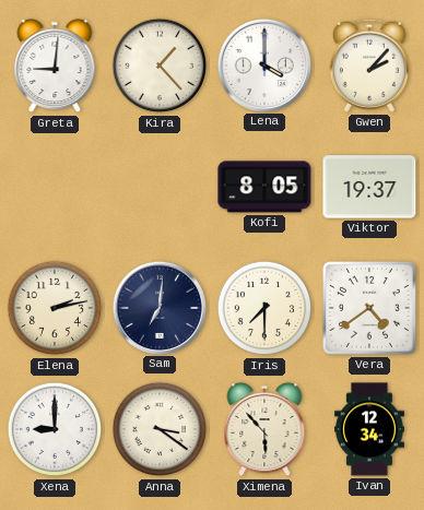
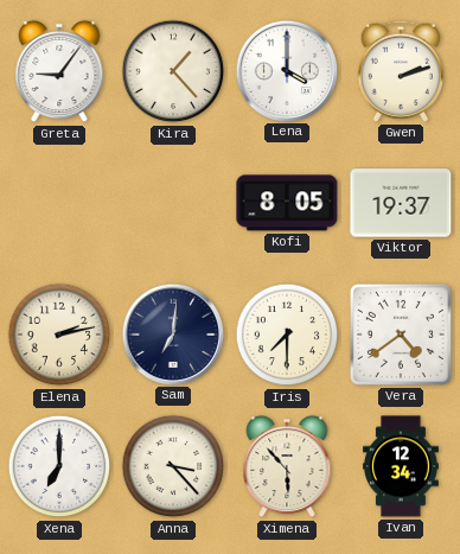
Greta: 9:01 -> 9:06 (59, 71)
Gwen: 2:07 -> 2:12 (401, 71)
Xena: 9:00 -> 7:00 (59, 466)
Anna: 3:21 -> 3:23 (173, 466)
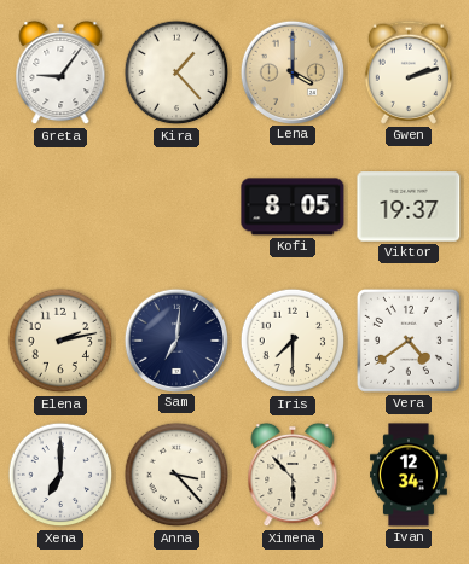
Lena dial: white -> champagne (291, 71)
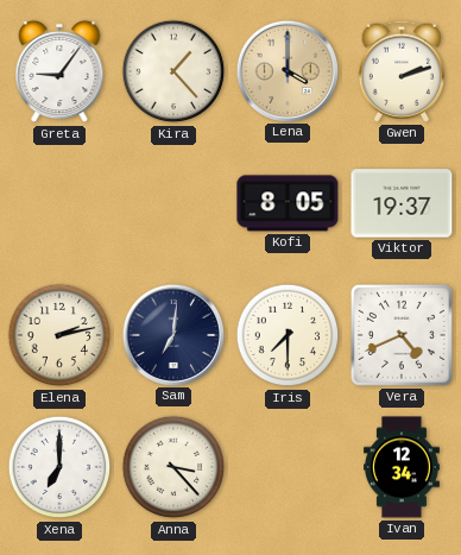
Vera: 4:39 -> 4:41 (402, 335)
Ximena: 5:53 -> none (293, 475)
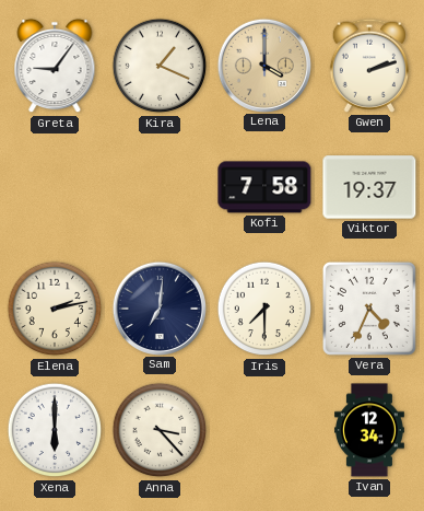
Kira: 1:23 -> 1:19 (160, 66)
Kofi: 8:05 -> 7:58 (264, 187)
Vera: 4:41 -> 4:34 (369, 309)
Xena: 7:00 -> 6:00 (55, 430)
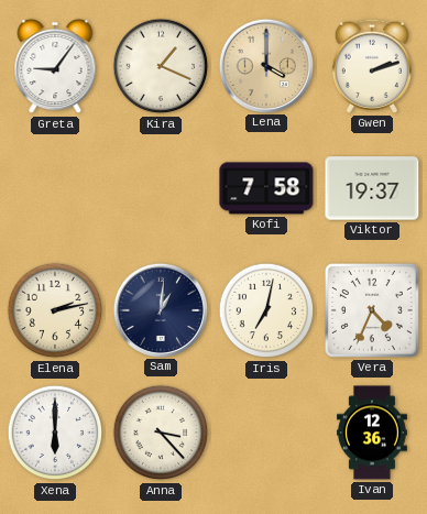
Sam: 7:01 -> 1:01 (160, 309)
Iris: 7:30 -> 7:02 (266, 310)
Ivan: 12:34 -> 12:36 (373, 433)
